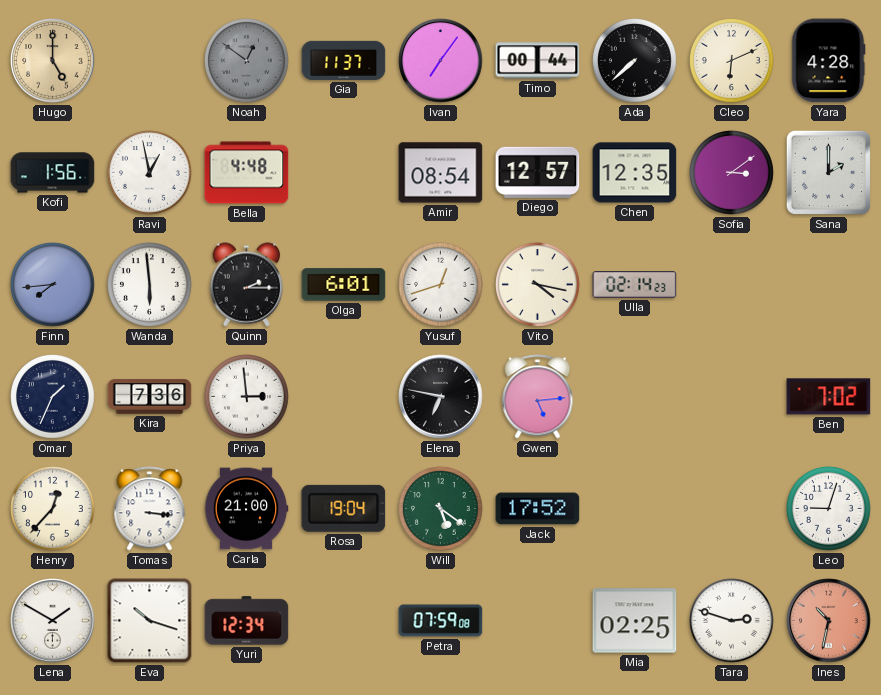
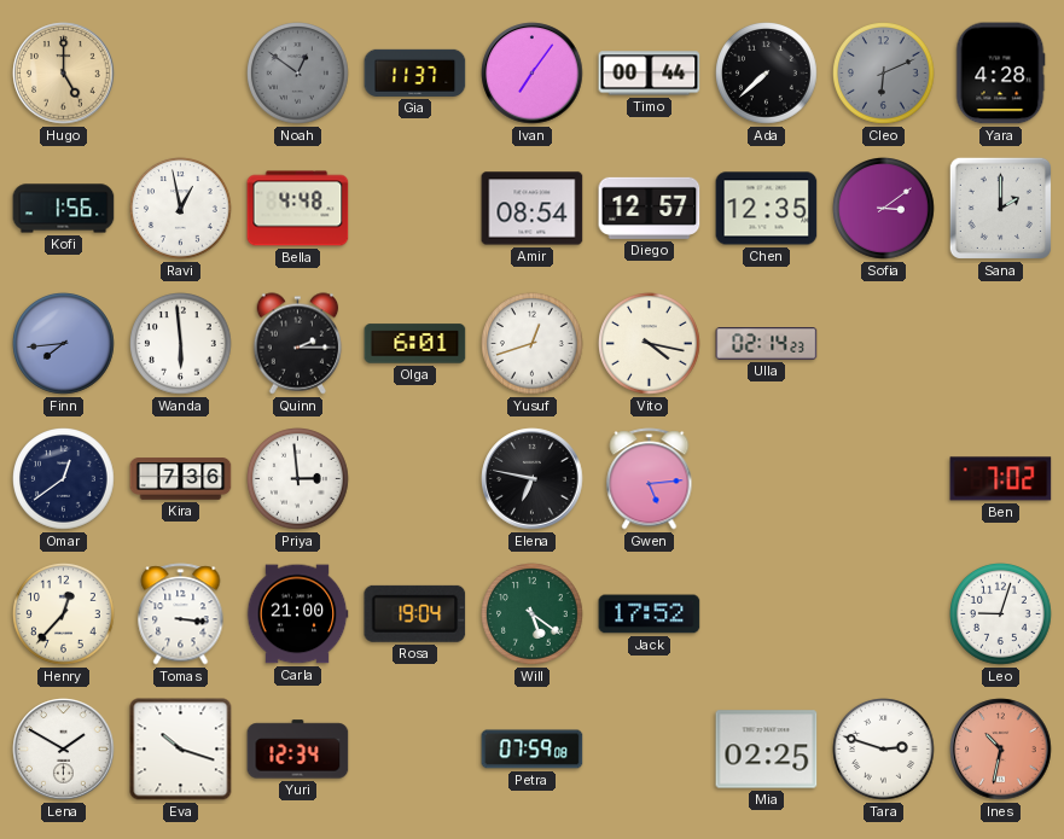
Cleo dial: cream -> grey (884, 74)
Omar: 1:34 -> 12:39 (64, 479)
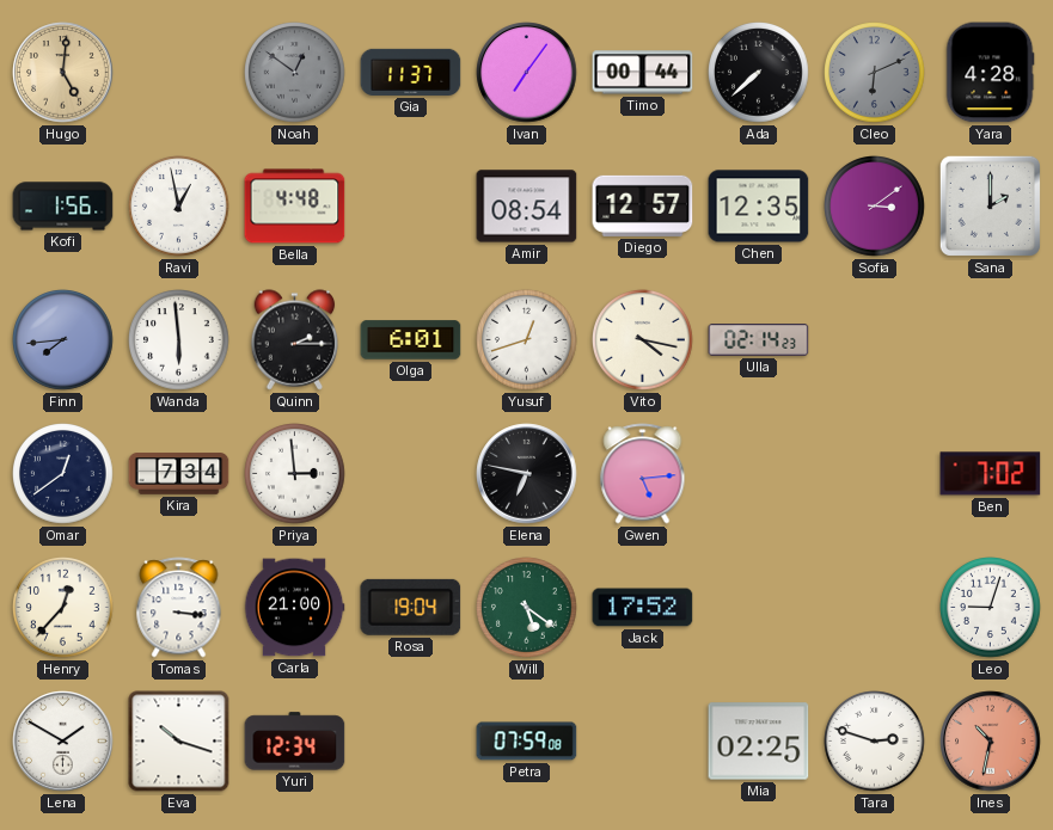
Hugo: 5:00 -> 5:01 (63, 73)
Kira: 7:36 -> 7:34 (179, 474)
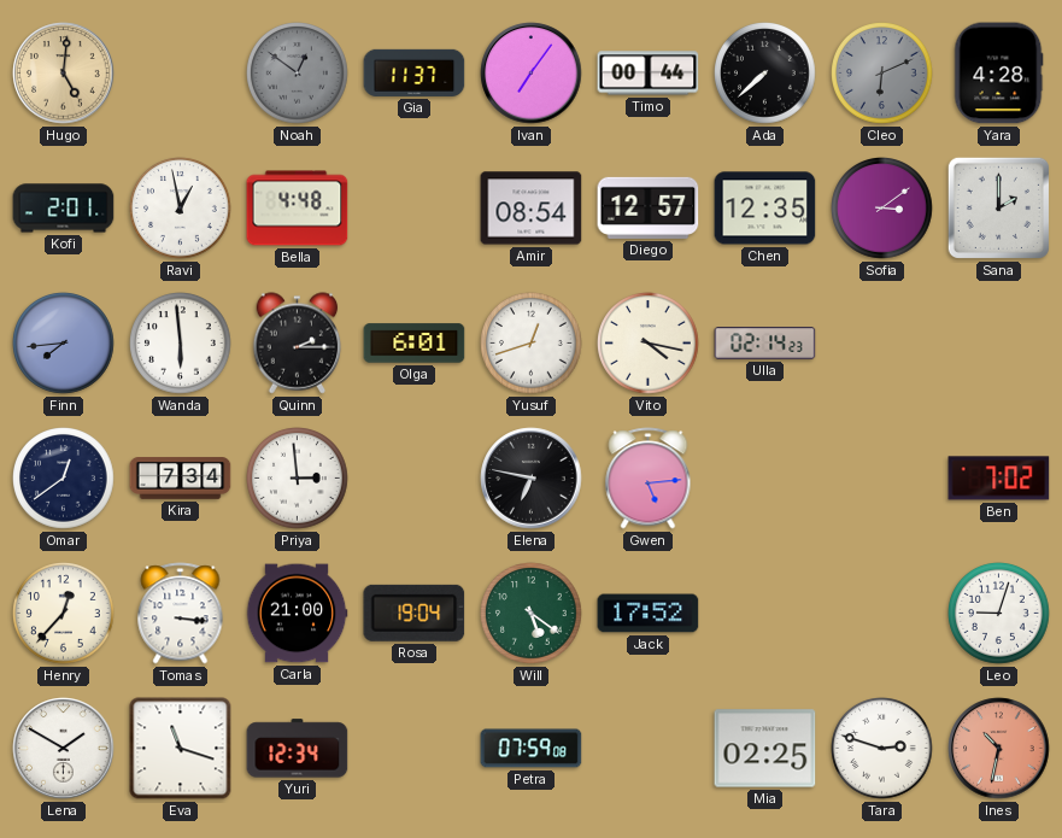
Kofi: 1:56 -> 2:01 (64, 209)
Eva: 10:18 -> 11:18 (181, 749)
